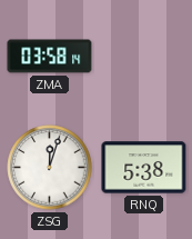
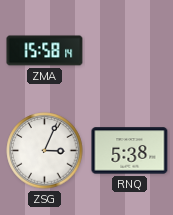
ZMA: 03:58 -> 15:58 (45, 51)
ZSG: 12:03 -> 3:04 (45, 151)
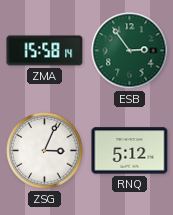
ESB: none -> 2:54 (130, 51)
RNQ: 5:38 -> 5:12 (130, 151)
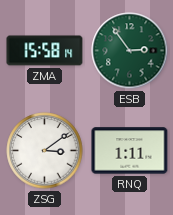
ZSG: 3:04 -> 3:09 (45, 151)
RNQ: 5:12 -> 1:11 (130, 151)
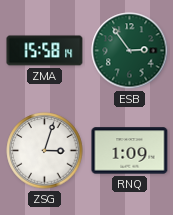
ZSG: 3:09 -> 3:03 (45, 151)
RNQ: 1:11 -> 1:09 (130, 151)
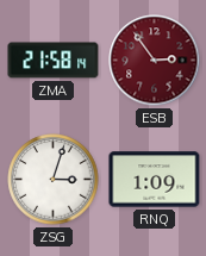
ZMA: 15:58 -> 21:58 (54, 61)
ESB dial: green -> burgundy (155, 61)
